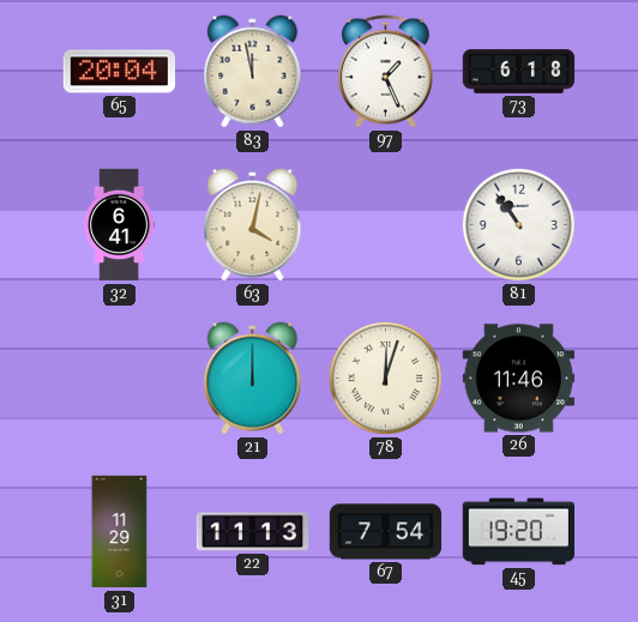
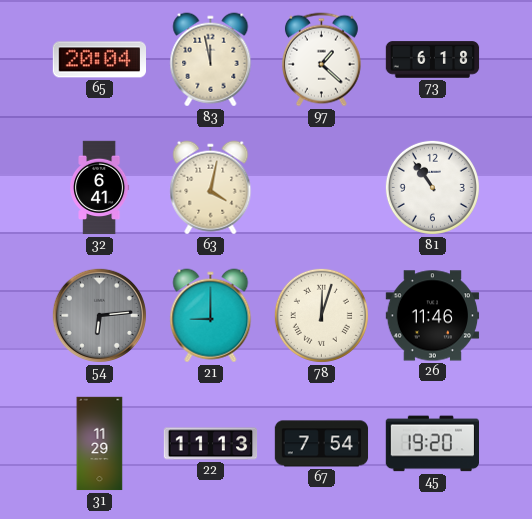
97: 1:26 -> 1:22 (321, 60)
54: none -> 6:14 (99, 315)
21: 12:00 -> 9:00 (211, 316)
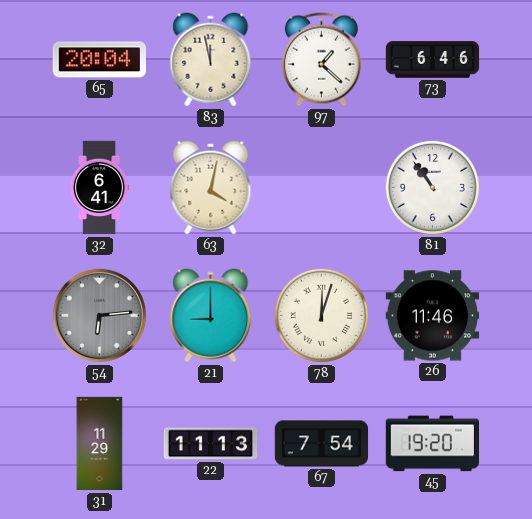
73: 6:18 -> 6:46 (433, 60)
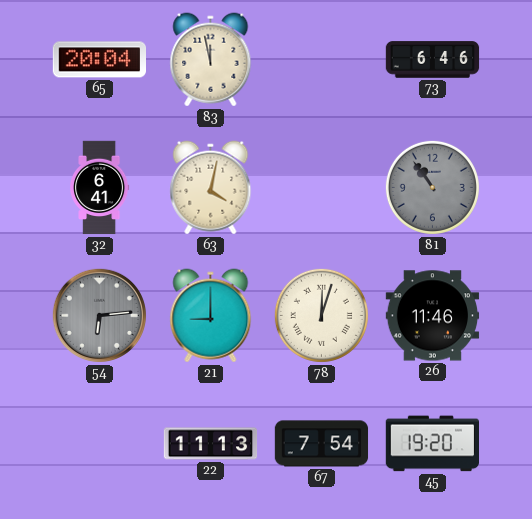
97: 1:22 -> none (321, 60)
81 dial: white -> grey (432, 187)
31: 11:29 -> none (100, 444)
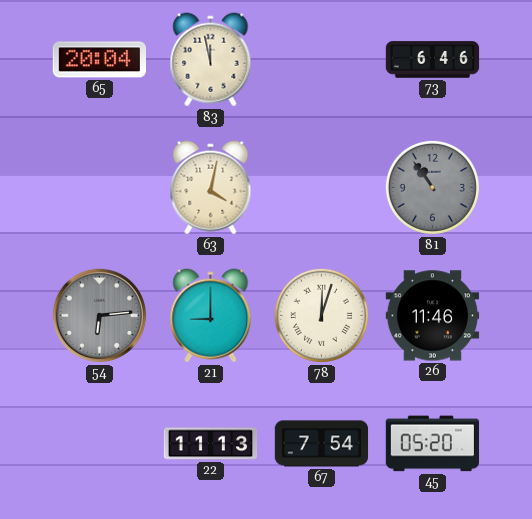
32: 6:41 -> none (100, 188)
45: 19:20 -> 05:20 (433, 444)
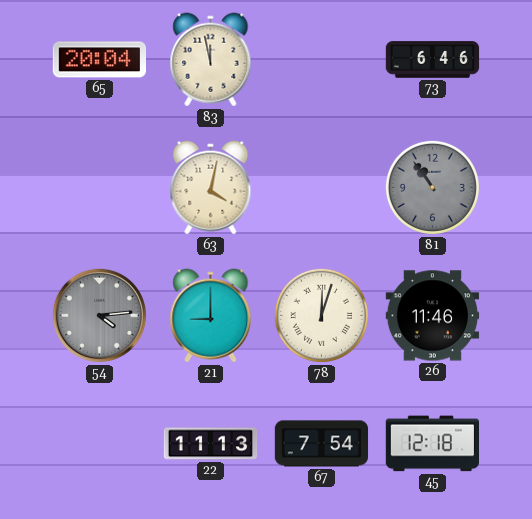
54: 6:14 -> 4:14 (99, 315)
45: 05:20 -> 12:18 (433, 444)
